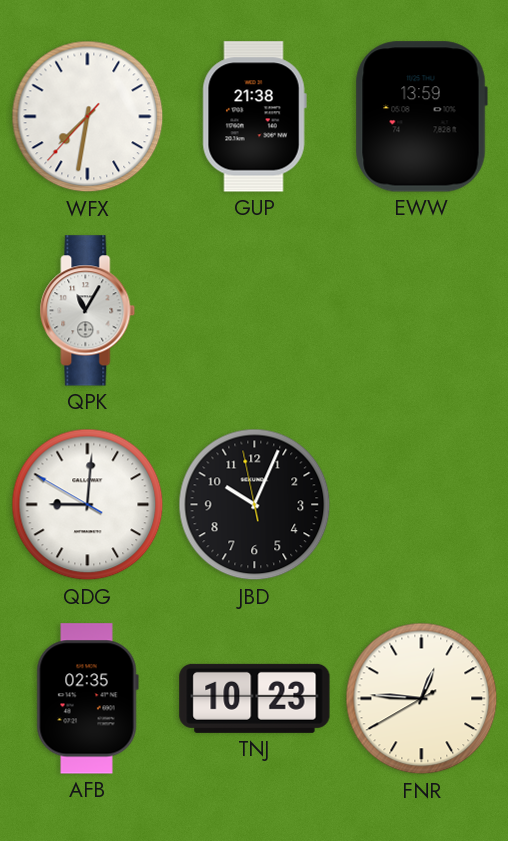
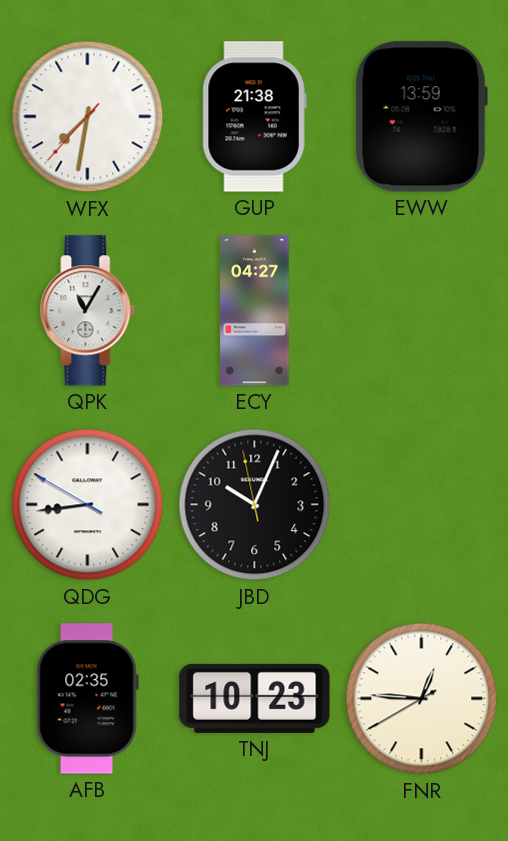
ECY: none -> 04:27 (255, 311)
QDG: 9:00 -> 8:43 (88, 505)
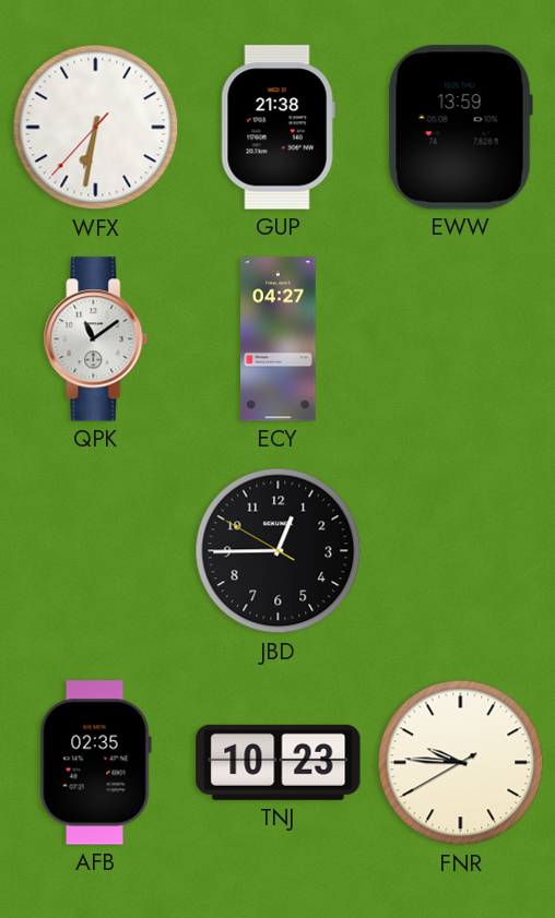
WFX: 7:31 -> 6:31 (96, 128)
QPK: 11:05 -> 11:09 (96, 339)
QDG: 8:43 -> none (88, 505)
JBD: 10:03 -> 12:44 (279, 551)
FNR: 12:45 -> 9:45 (461, 763)
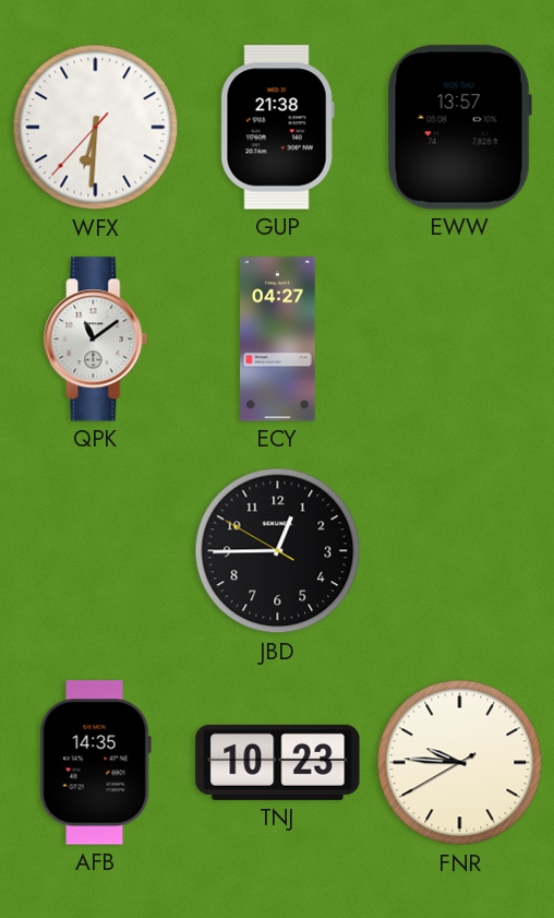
WFX: 6:31 -> 6:30 (96, 128)
EWW: 13:59 -> 13:57 (459, 128)
AFB: 02:35 -> 14:35 (95, 763)
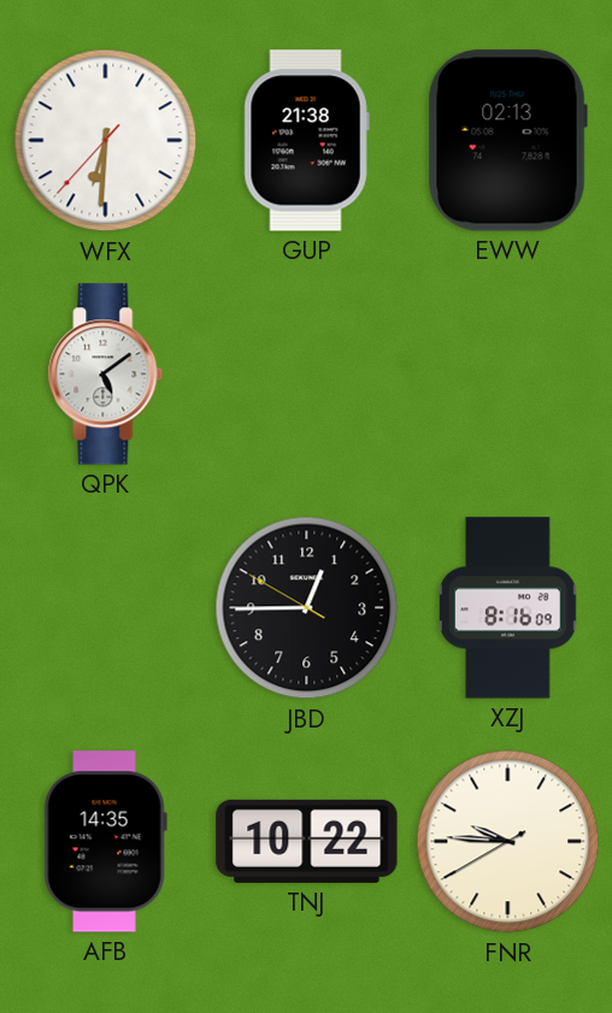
EWW: 13:57 -> 02:13 (507, 141)
QPK: 11:09 -> 5:09 (106, 375)
ECY: 04:27 -> none (278, 339)
XZJ: none -> 8:16 (508, 608)
TNJ: 10:23 -> 10:22 (307, 841)
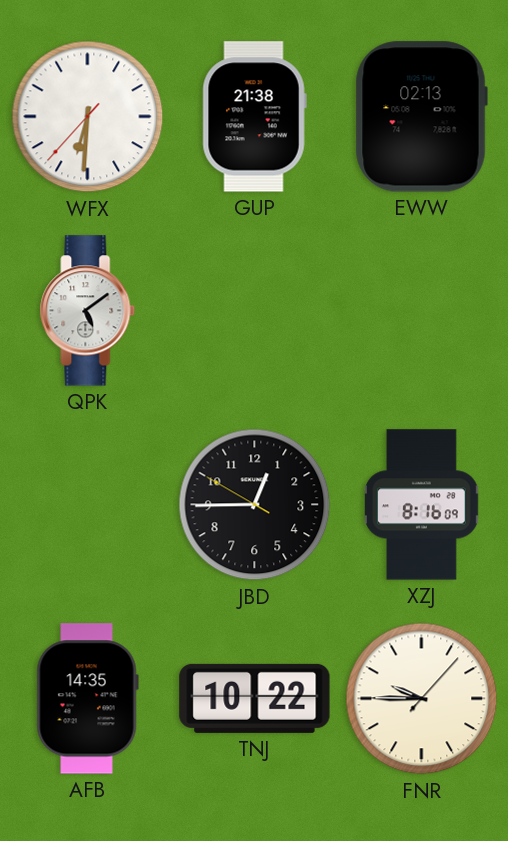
FNR: 9:45:40 -> 9:45:07 (422, 699)
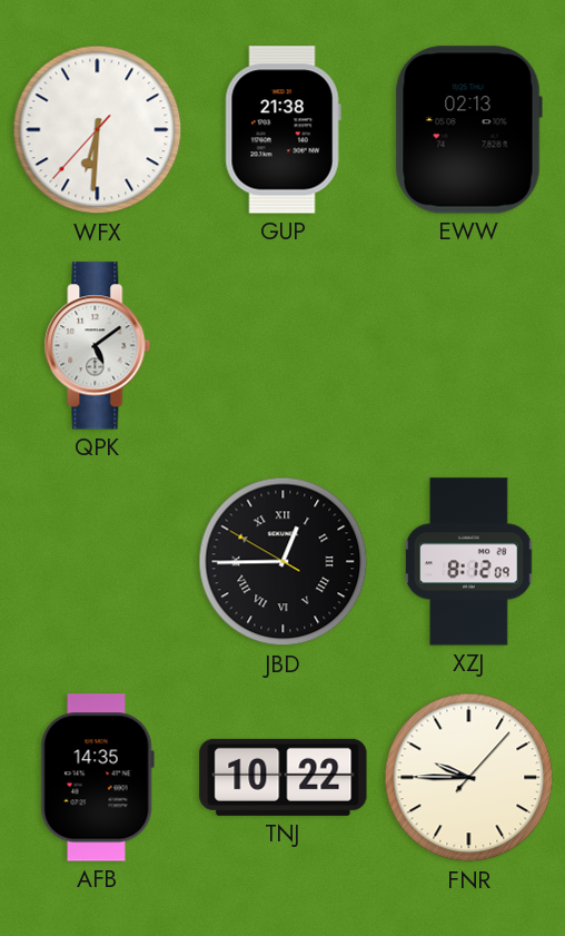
JBD numerals: Arabic -> Roman (284, 562)
XZJ: 8:16 -> 8:12 (469, 562)
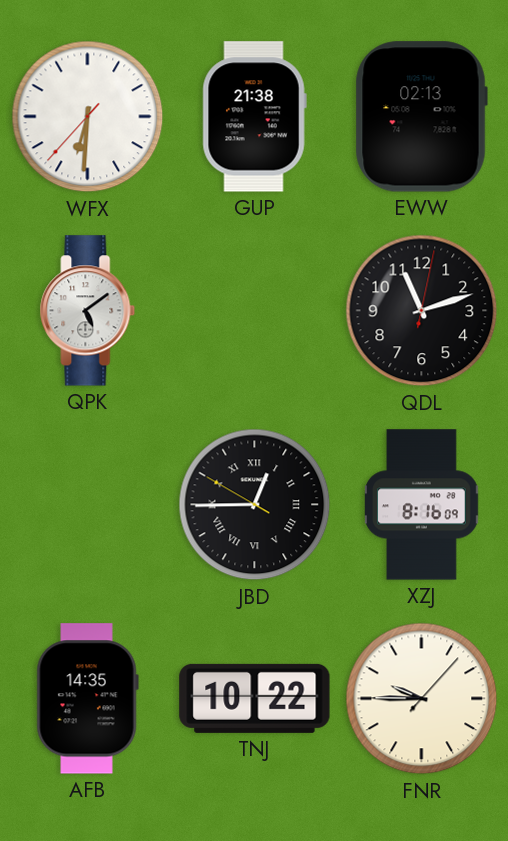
QDL: none -> 11:12 (422, 311)
XZJ: 8:12 -> 8:16 (422, 505)
